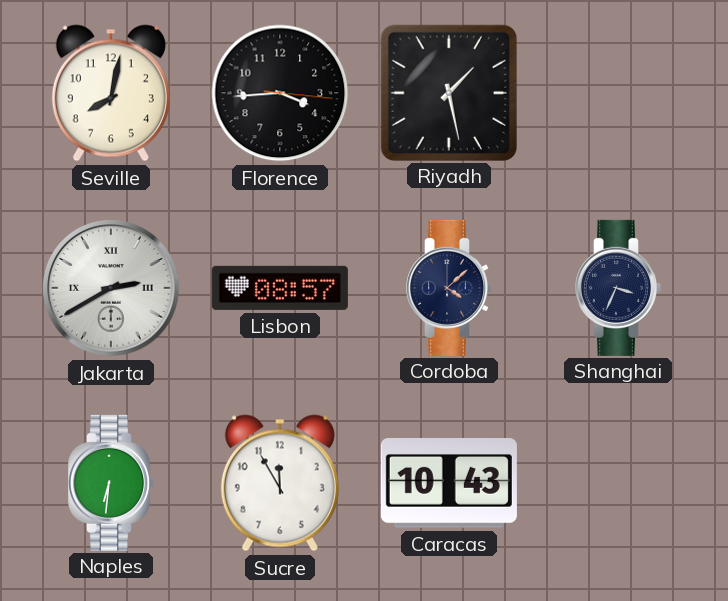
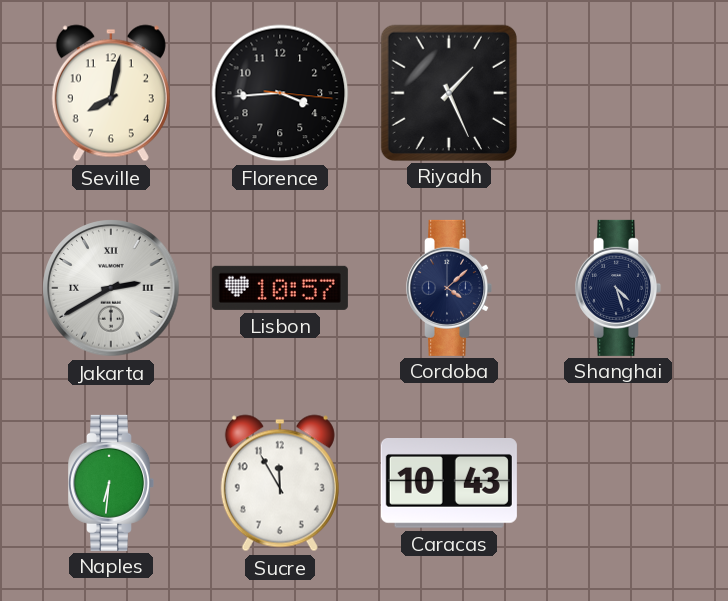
Riyadh: 1:28 -> 1:26 (448, 92)
Lisbon: 08:57 -> 10:57 (280, 288)
Shanghai: 3:34 -> 4:27 (619, 288)
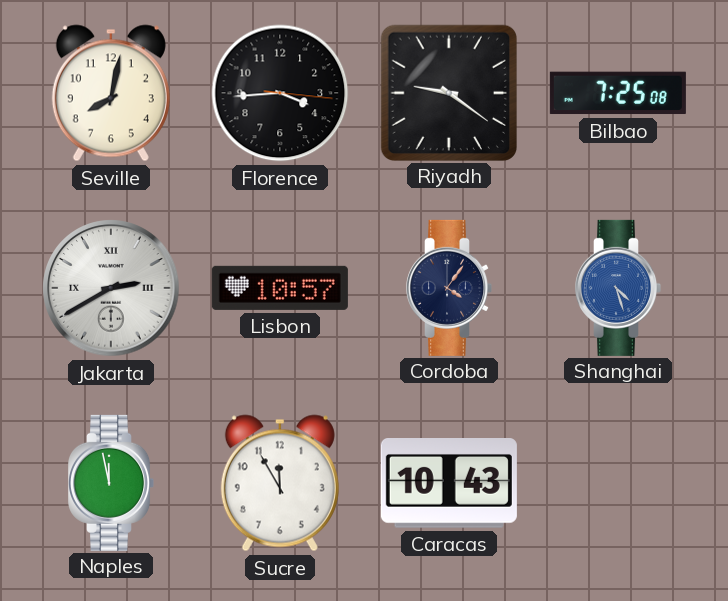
Riyadh: 1:26 -> 9:21 (448, 92)
Bilbao: none -> 7:25 (618, 93)
Cordoba: 4:08 -> 4:06 (450, 288)
Shanghai dial: navy -> blue (619, 288)
Naples: 6:31 -> 11:58 (112, 483)
